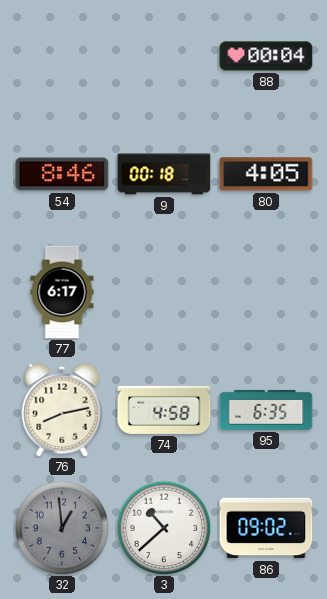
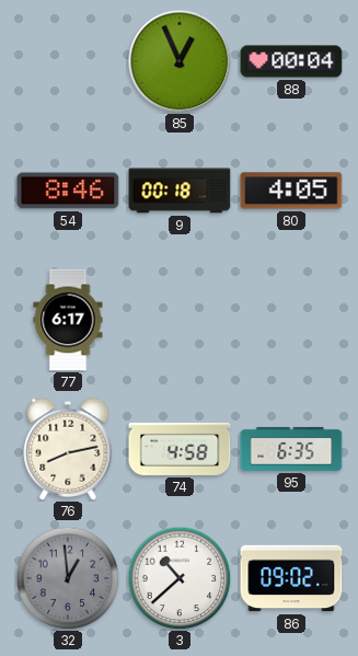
85: none -> 12:56 (180, 61)
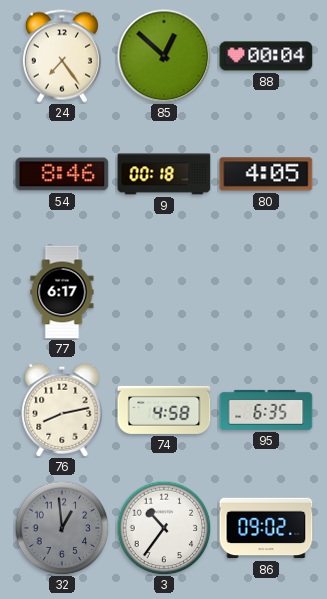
24: none -> 7:24 (62, 56)
85: 12:56 -> 12:52 (164, 56)
3: 10:38 -> 10:36 (164, 528)
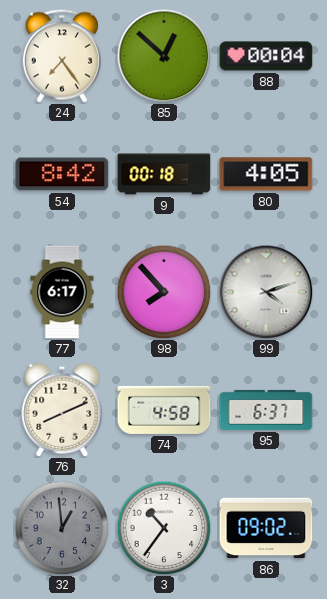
54: 8:46 -> 8:42 (62, 174)
98: none -> 7:53 (164, 292)
99: none -> 4:12 (266, 292)
76: 8:13 -> 8:11 (62, 410)
95: 6:35 -> 6:37 (266, 410)
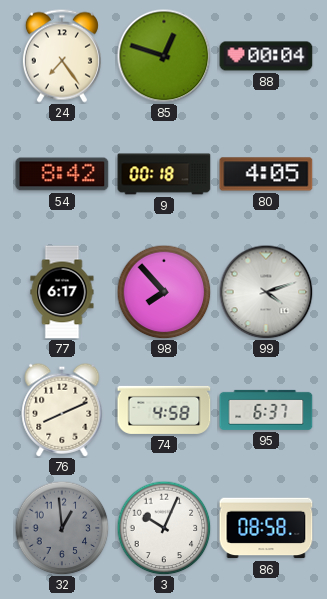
85: 12:52 -> 12:48 (164, 56)
3: 10:36 -> 10:04 (164, 528)
86: 09:02 -> 08:58 (266, 528)
